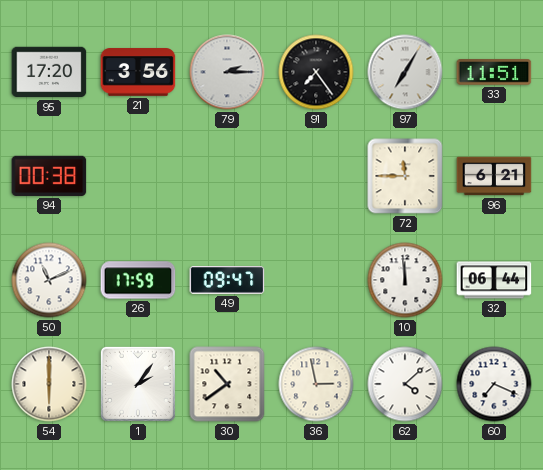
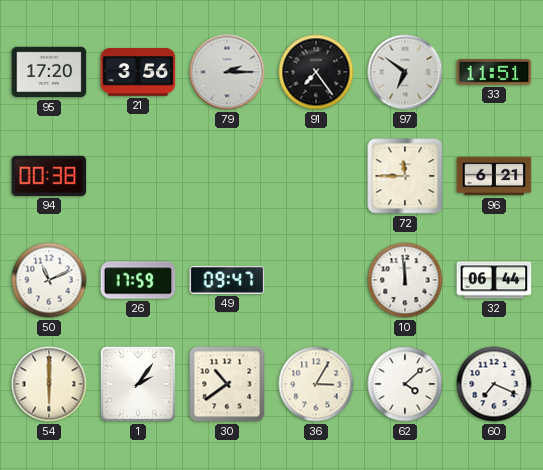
97: 7:05 -> 6:51 (405, 72)
36: 2:58 -> 3:05 (316, 384)
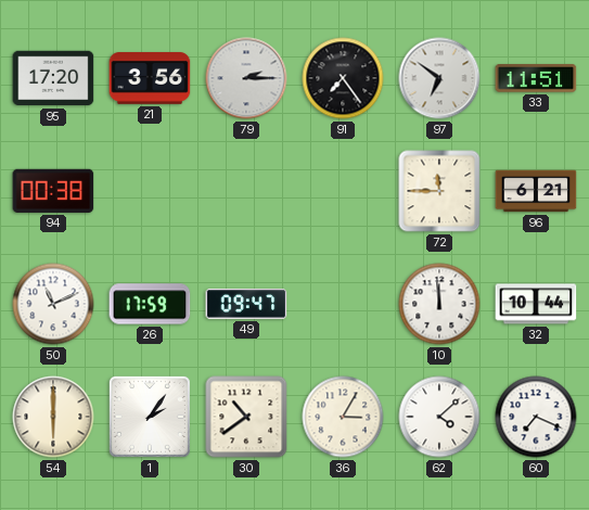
32: 06:44 -> 10:44 (536, 304)
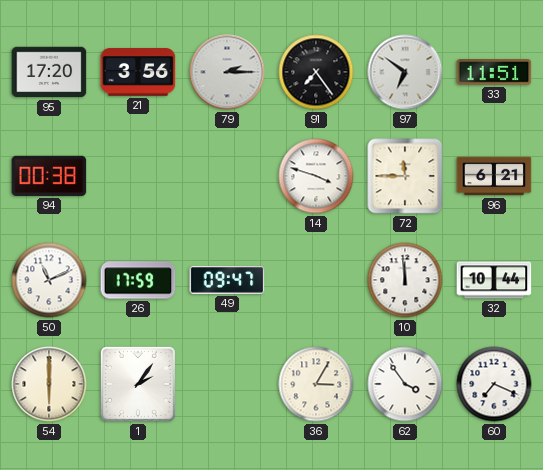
14: none -> 3:48 (316, 176)
30: 10:39 -> none (246, 417)
62: 4:08 -> 3:54 (405, 384)
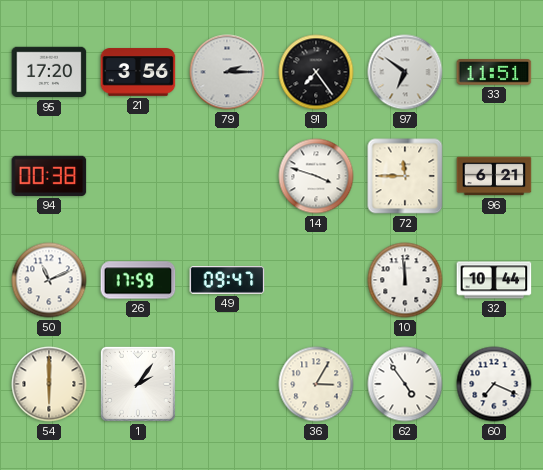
62: 3:54 -> 4:54 (405, 384)
